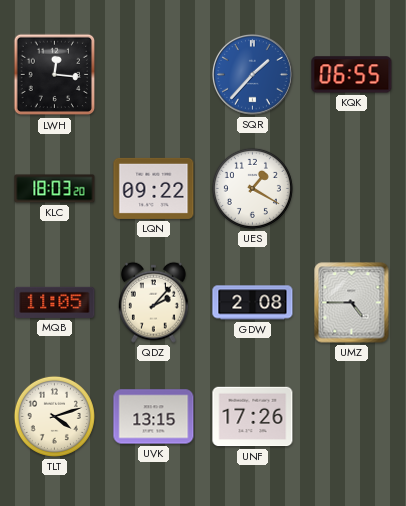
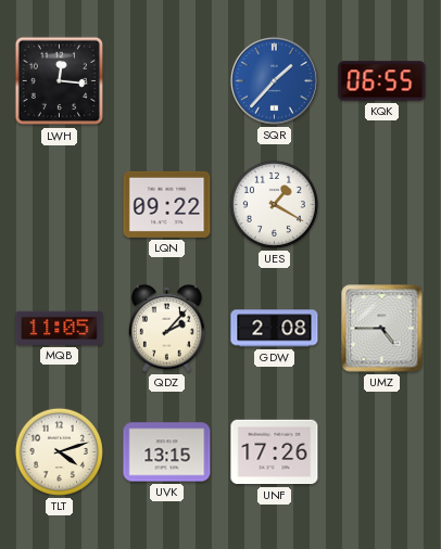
KLC: 18:03 -> none (55, 189)
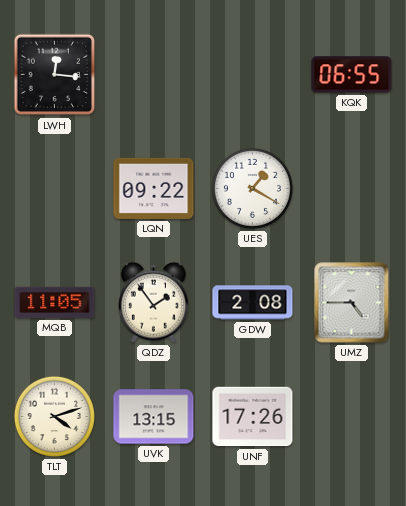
SQR: 1:37 -> none (274, 80)
QDZ: 2:07 -> 1:54 (153, 302)
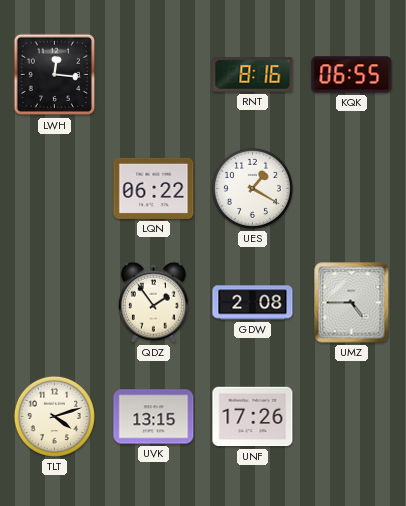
RNT: none -> 8:16 (253, 75)
LQN: 09:22 -> 06:22 (154, 188)
MQB: 11:05 -> none (55, 302)
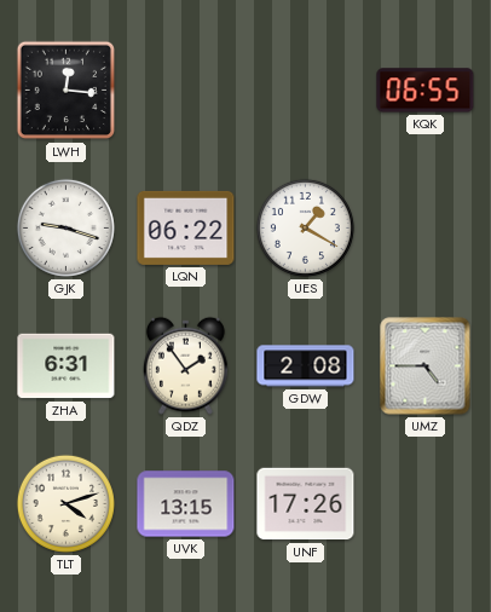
RNT: 8:16 -> none (253, 75)
GJK: none -> 9:18 (65, 227)
ZHA: none -> 6:31 (67, 366)
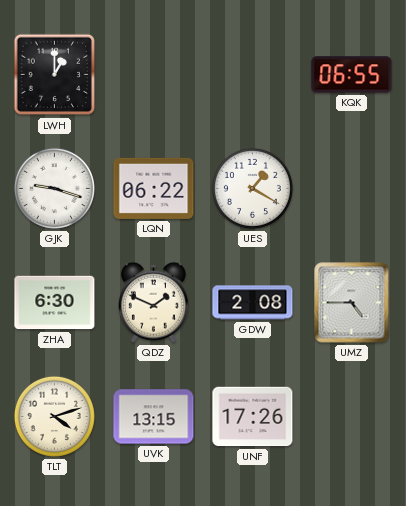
LWH: 12:16 -> 1:00 (55, 75)
ZHA: 6:31 -> 6:30 (55, 303)
QDZ: 1:54 -> 1:49 (153, 302)
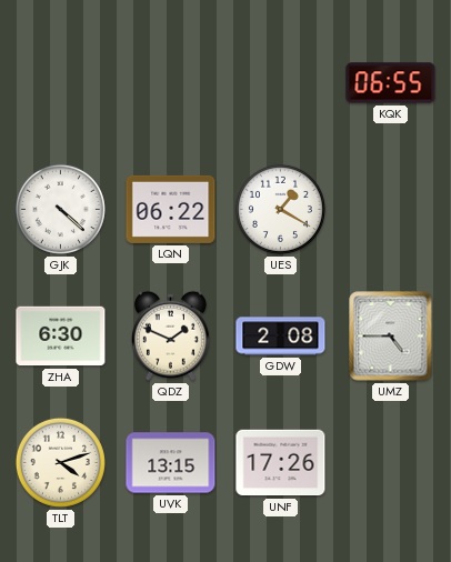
LWH: 1:00 -> none (55, 75)
GJK: 9:18 -> 4:22 (60, 209)
